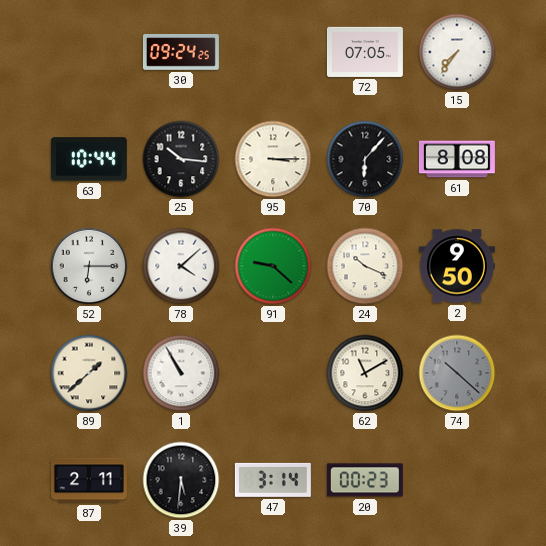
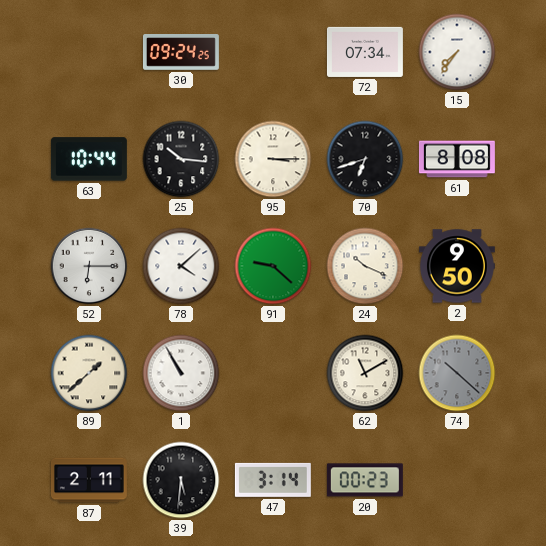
72: 07:05 -> 07:34 (365, 52)
70: 6:07 -> 6:42 (365, 159)
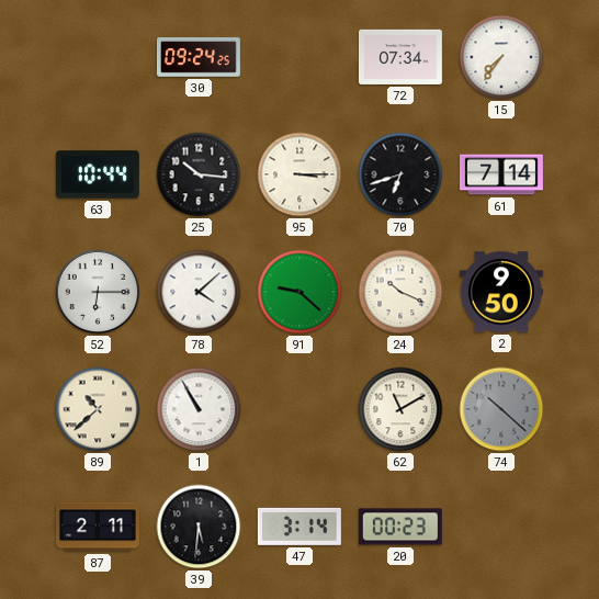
61: 8:08 -> 7:14 (501, 174)
89: 1:38 -> 10:38 (98, 409)
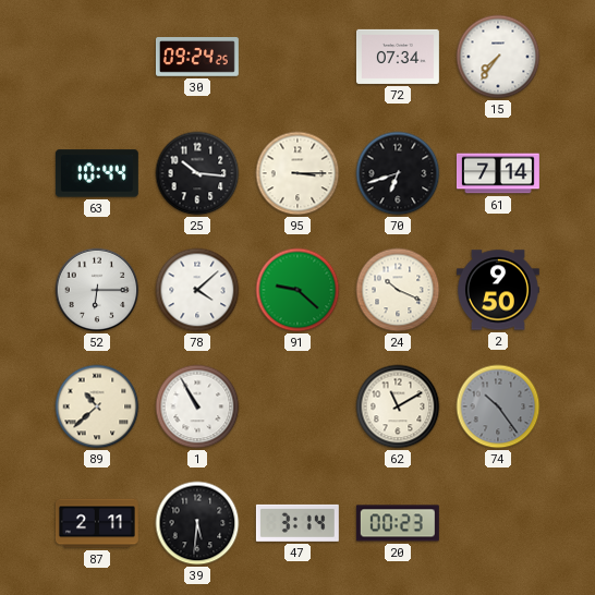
74: 10:22 -> 10:24 (498, 406)
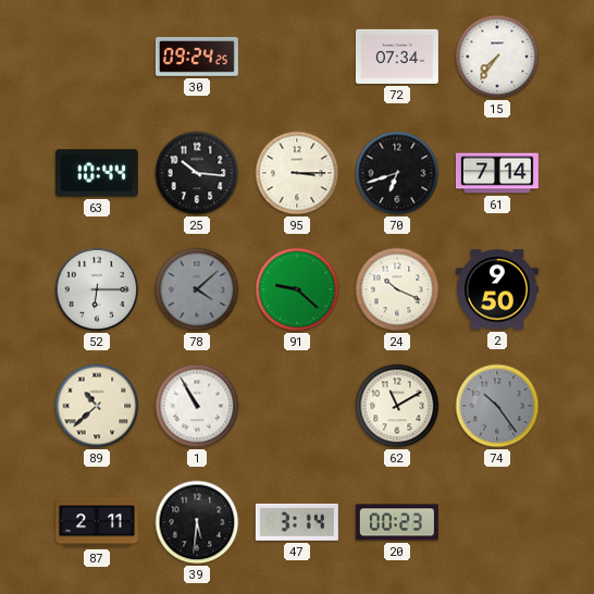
78 dial: white -> grey (197, 289)
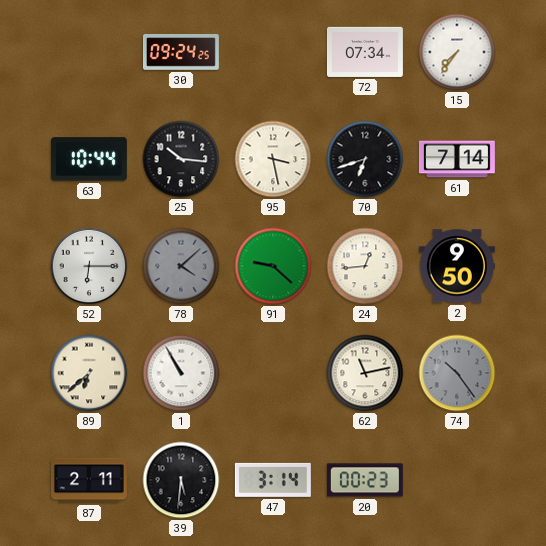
95: 3:15 -> 3:28 (273, 159)
24: 10:19 -> 12:44 (365, 266)
89: 10:38 -> 6:38 (89, 373)
62: 11:10 -> 11:13 (365, 373)
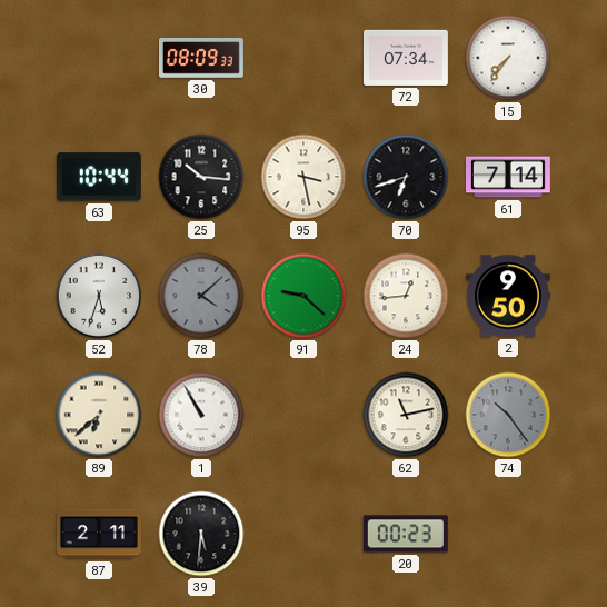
30: 09:24 -> 08:09 (201, 59)
52: 6:15 -> 5:33 (99, 296)
47: 3:14 -> none (273, 480)
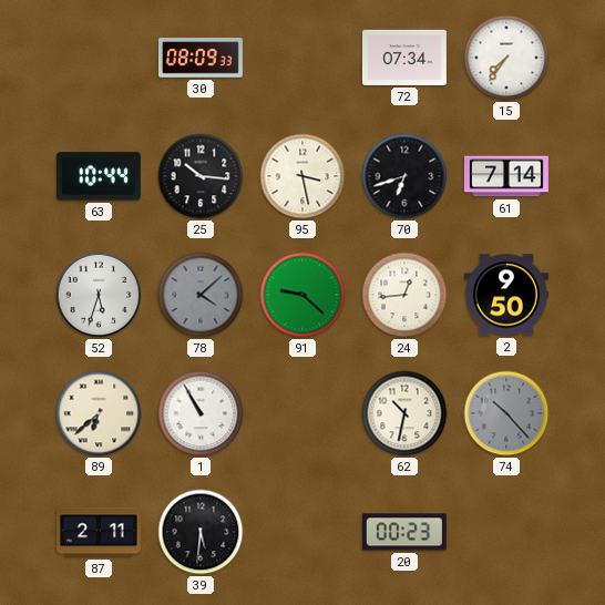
62: 11:13 -> 10:32 (404, 413)
74: 10:24 -> 10:23 (506, 413)
